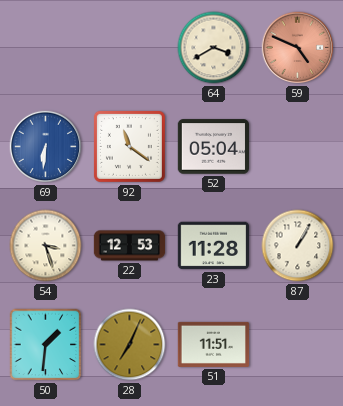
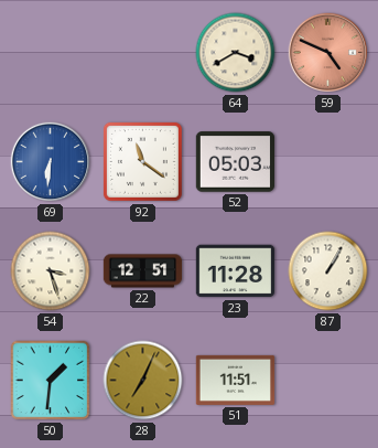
52: 05:04 -> 05:03 (235, 162)
22: 12:53 -> 12:51 (143, 271)
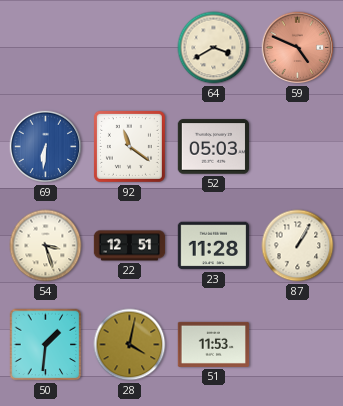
28: 7:04 -> 4:02 (130, 345)
51: 11:51 -> 11:53 (214, 344)
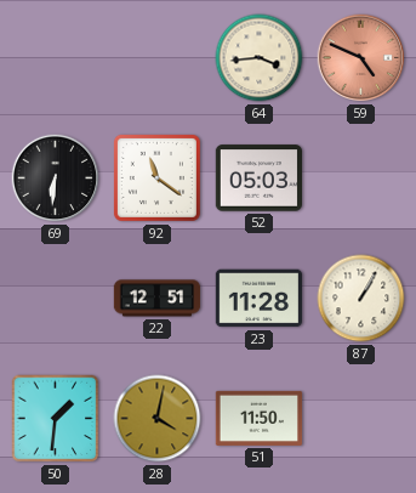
64: 3:40 -> 3:44 (260, 58)
69 dial: blue -> black (56, 178)
54: 3:27 -> none (46, 246)
51: 11:53 -> 11:50 (260, 418)
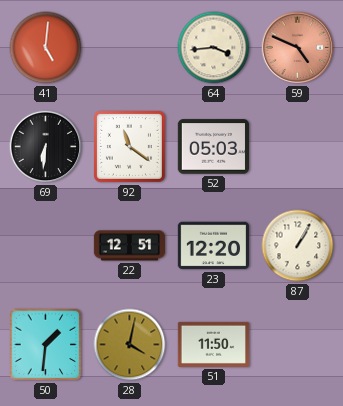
41: none -> 5:01 (46, 48)
23: 11:28 -> 12:20 (214, 246)
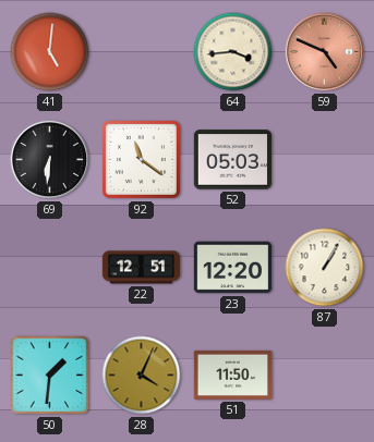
28: 4:02 -> 4:04 (142, 376)
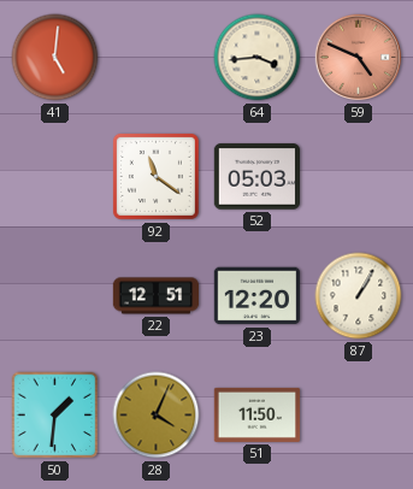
69: 6:31 -> none (50, 160)
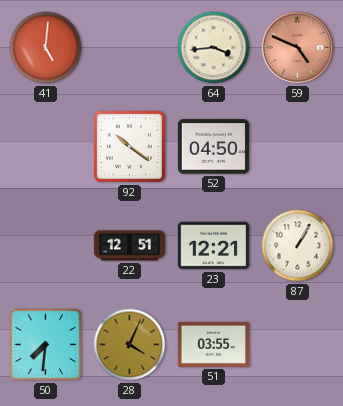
92: 11:21 -> 10:21 (129, 146)
52: 05:03 -> 04:50 (213, 147)
23: 12:20 -> 12:21 (214, 246)
50: 1:31 -> 7:31 (46, 345)
51: 11:50 -> 03:55 (214, 344)
